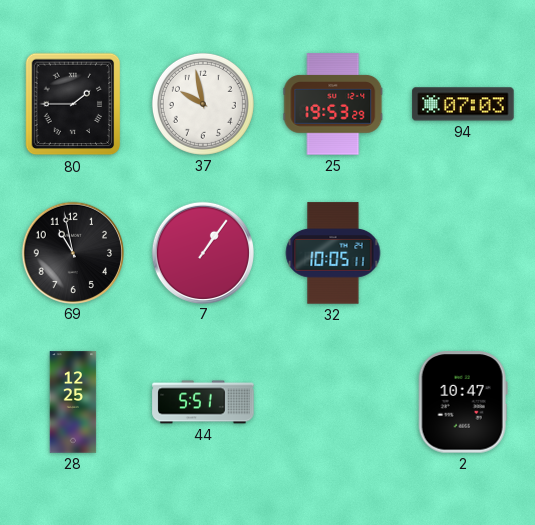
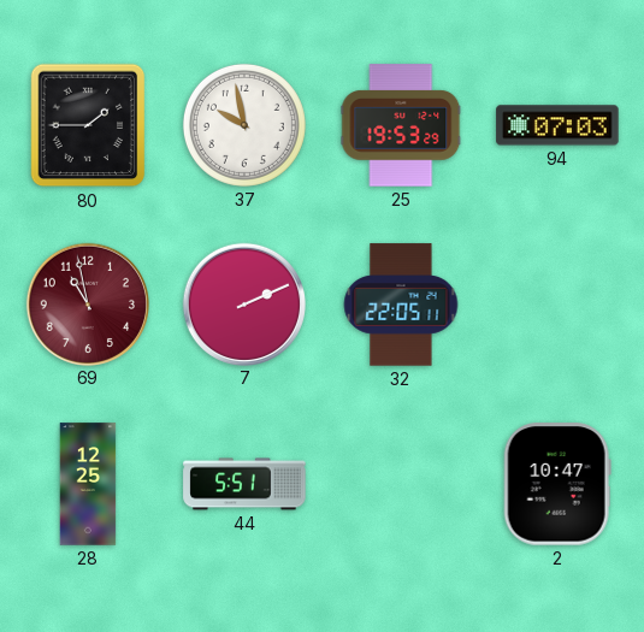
69 dial: black -> burgundy (87, 303)
7: 1:06 -> 2:11 (243, 303)
32: 10:05 -> 22:05 (401, 305)
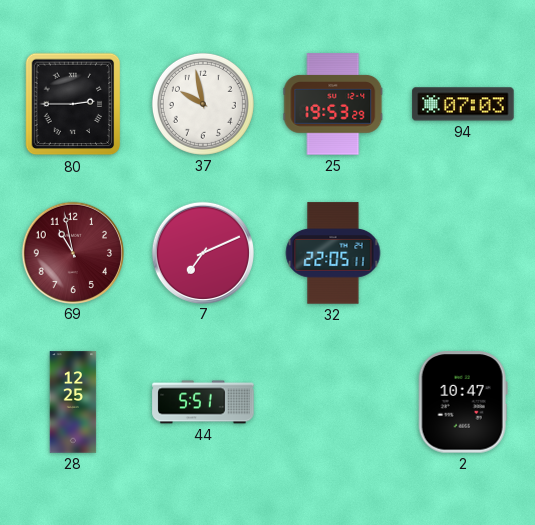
80: 1:45 -> 2:45 (73, 104)
7: 2:11 -> 7:11 (202, 252)
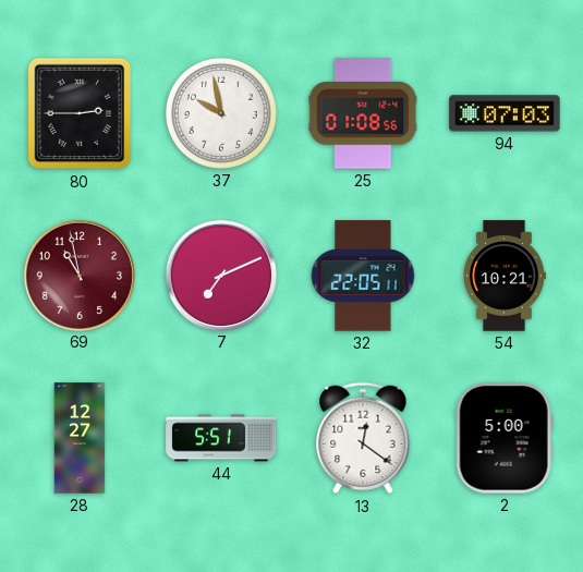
25: 19:53 -> 01:08 (363, 113)
54: none -> 10:21 (505, 276)
28: 12:25 -> 12:27 (80, 438)
13: none -> 12:21 (363, 438)
2: 10:47 -> 5:00 (505, 438)
